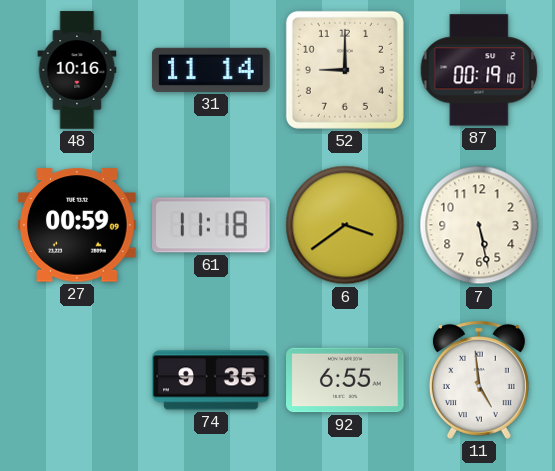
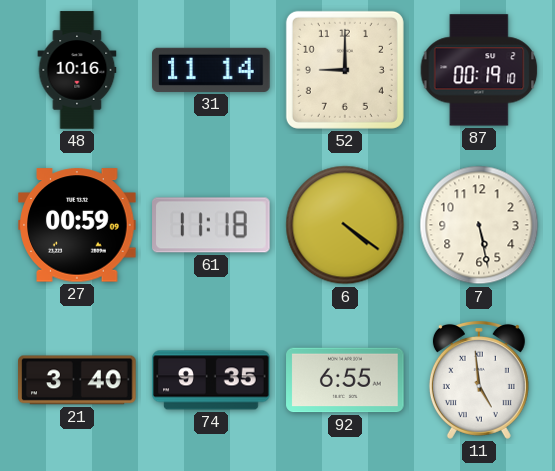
6: 3:39 -> 4:21 (345, 225)
21: none -> 3:40 (77, 380)
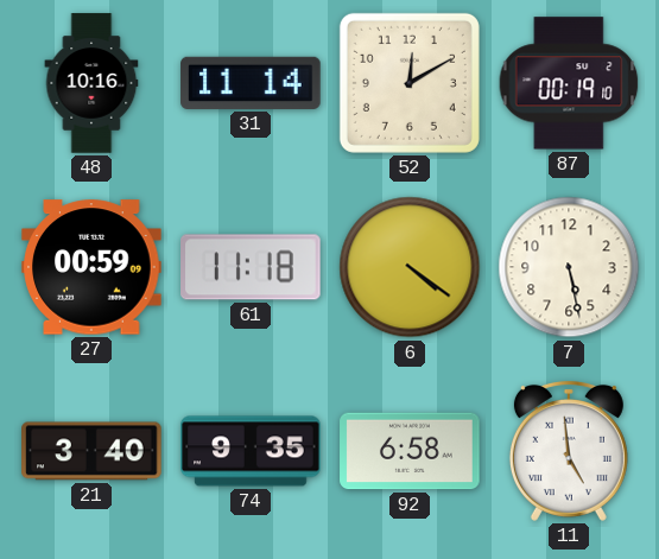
52: 9:00 -> 12:10 (410, 83)
92: 6:55 -> 6:58 (410, 451)
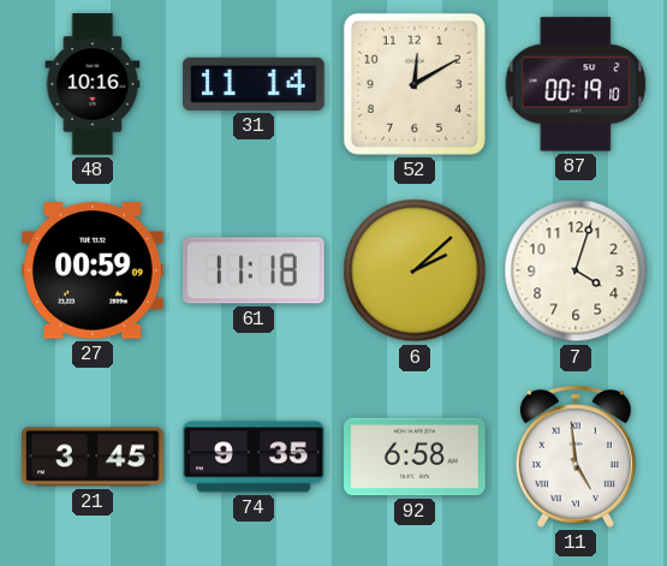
6: 4:21 -> 2:08 (415, 270)
7: 5:28 -> 4:03 (576, 270)
21: 3:40 -> 3:45 (93, 457)
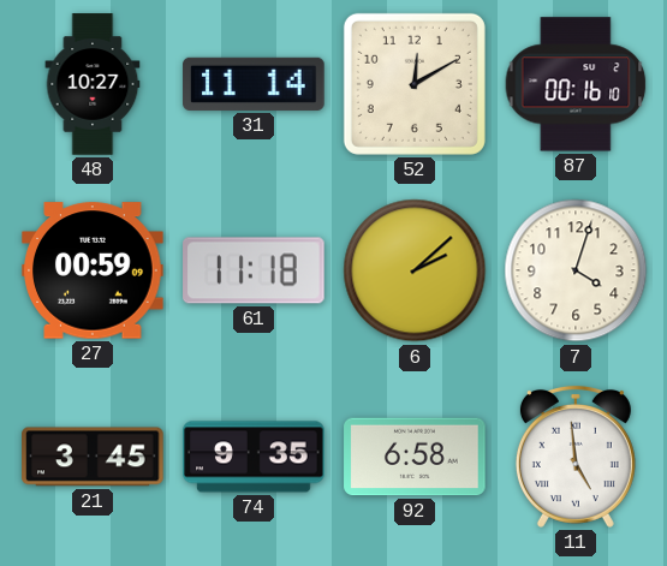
48: 10:16 -> 10:27 (93, 84)
87: 00:19 -> 00:16 (576, 84)
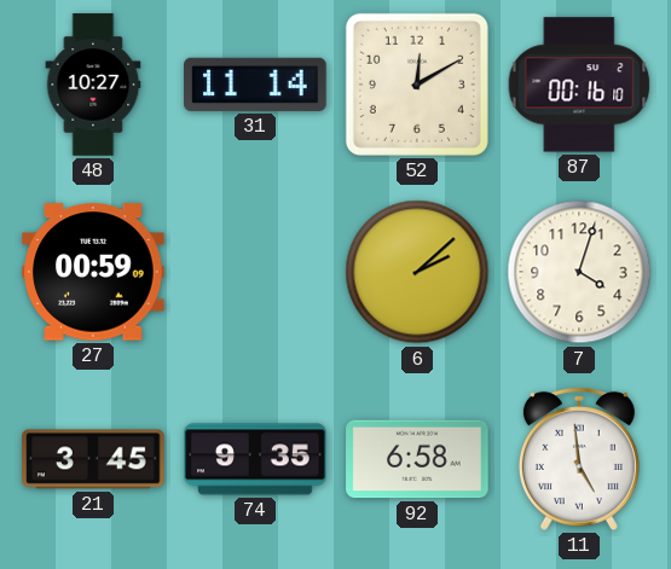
61: 11:18 -> none (254, 270)
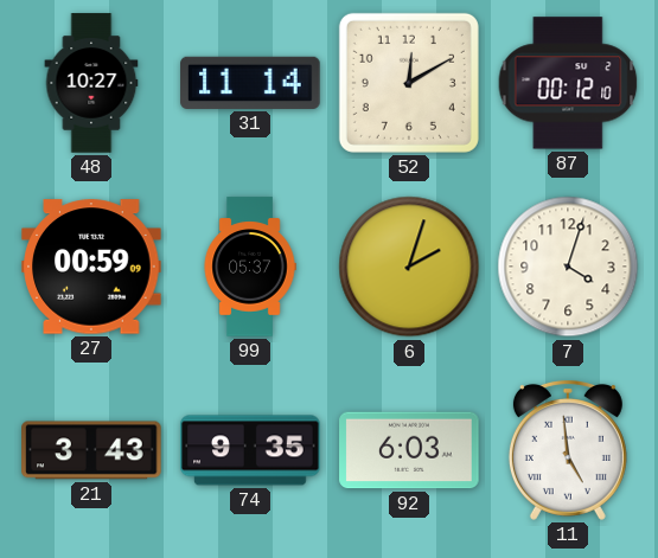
87: 00:16 -> 00:12 (568, 83)
99: none -> 05:37 (250, 267)
6: 2:08 -> 2:03 (409, 267)
21: 3:45 -> 3:43 (91, 450)
92: 6:58 -> 6:03 (409, 450)
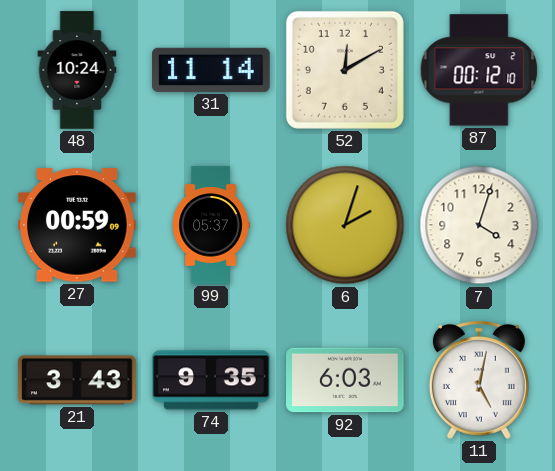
48: 10:27 -> 10:24 (77, 70)
11: 4:59 -> 5:02 (479, 380)
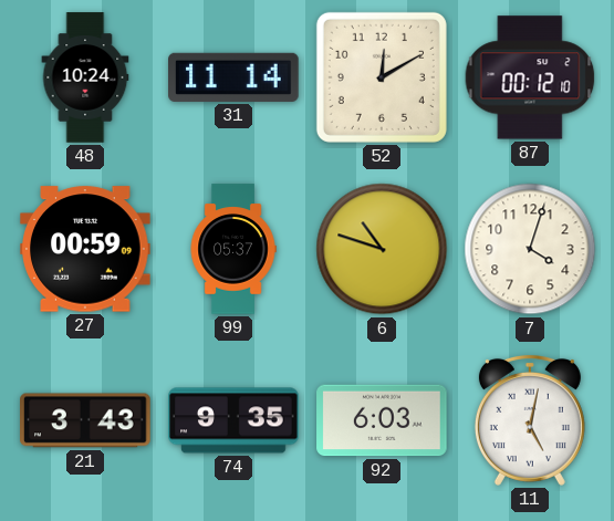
6: 2:03 -> 10:48 (382, 249)
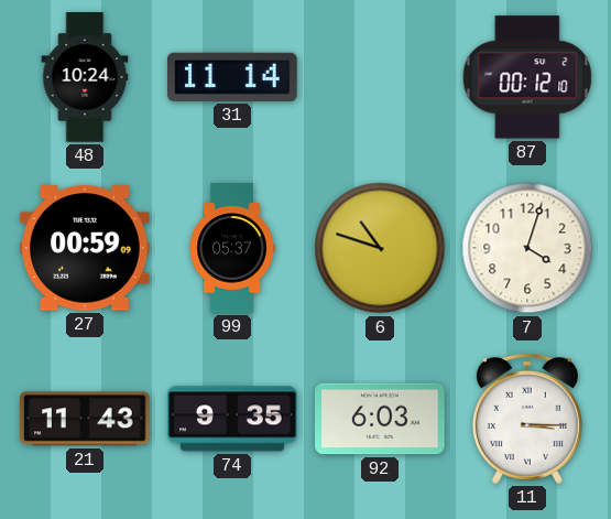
52: 12:10 -> none (382, 77)
21: 3:43 -> 11:43 (85, 419)
11: 5:02 -> 3:15 (527, 419)
